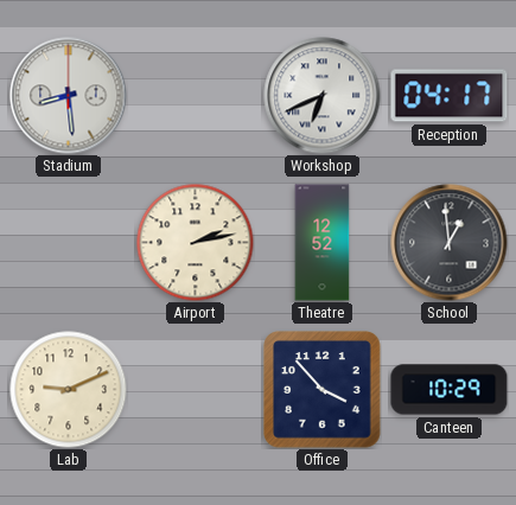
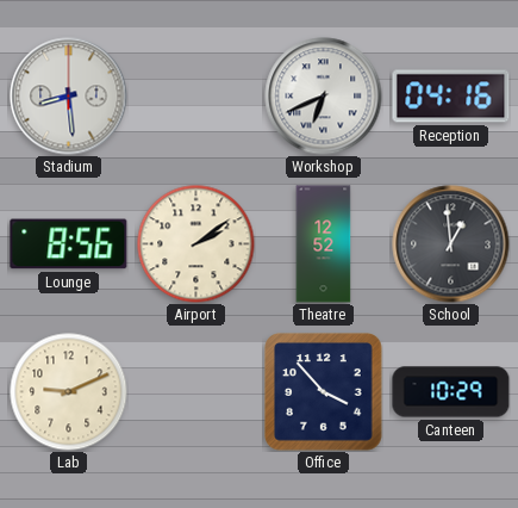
Reception: 04:17 -> 04:16 (451, 97)
Lounge: none -> 8:56 (69, 244)
Airport: 2:13 -> 2:09 (196, 244)
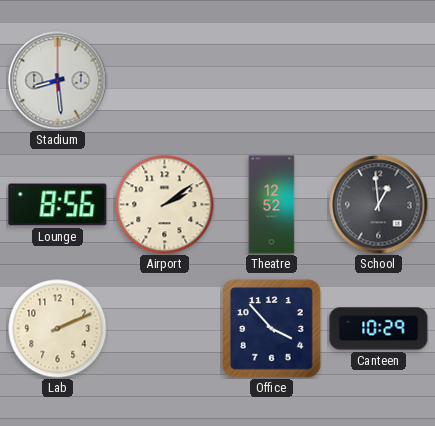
Workshop: 6:41 -> none (324, 97)
Reception: 04:16 -> none (451, 97)
Lab: 9:11 -> 2:11 (58, 329)
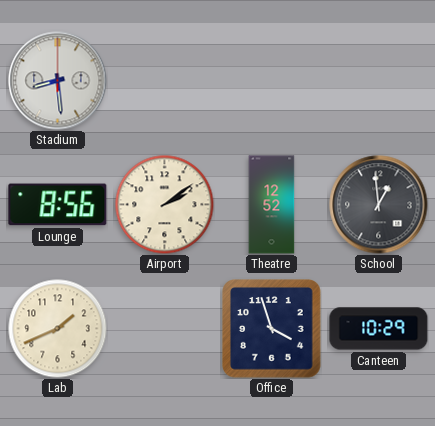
Lab: 2:11 -> 1:41 (58, 329)
Office: 3:53 -> 3:57 (272, 329)
